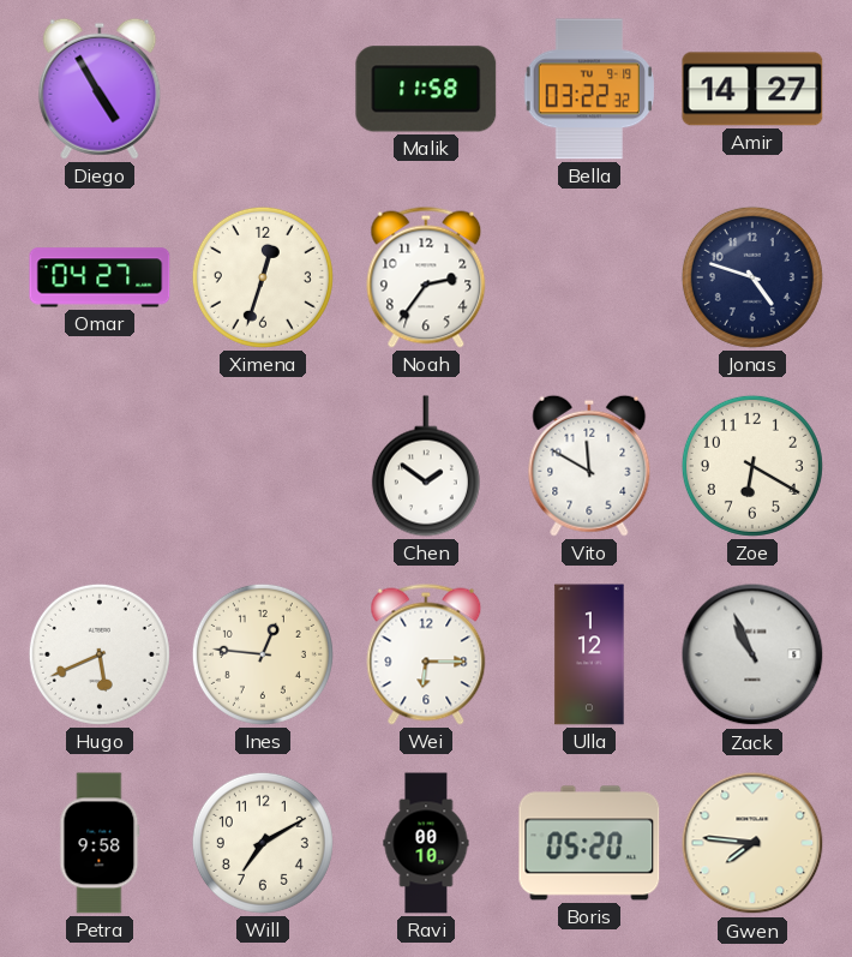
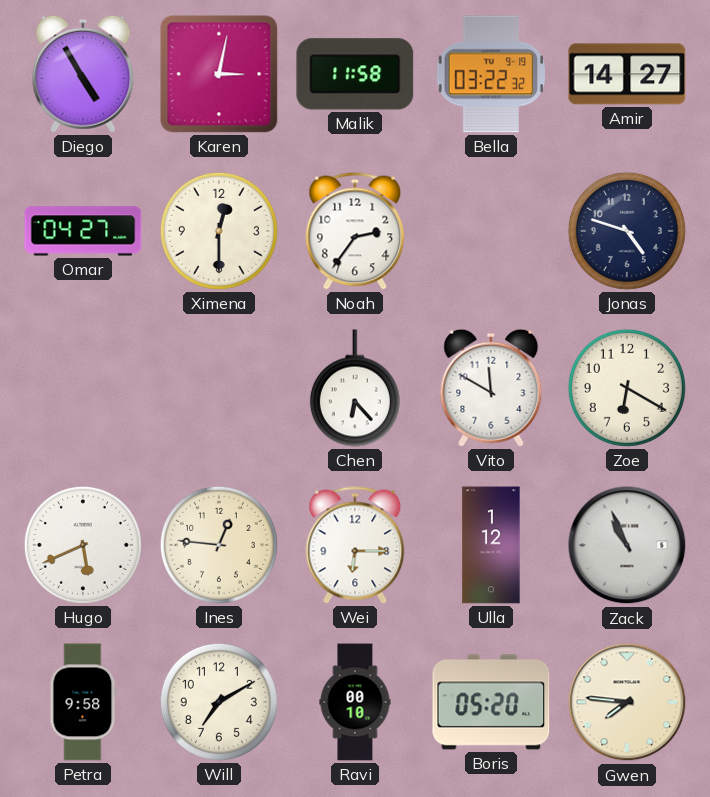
Karen: none -> 3:02 (219, 74)
Ximena: 12:33 -> 12:30 (219, 231)
Chen: 1:51 -> 6:23 (355, 388)
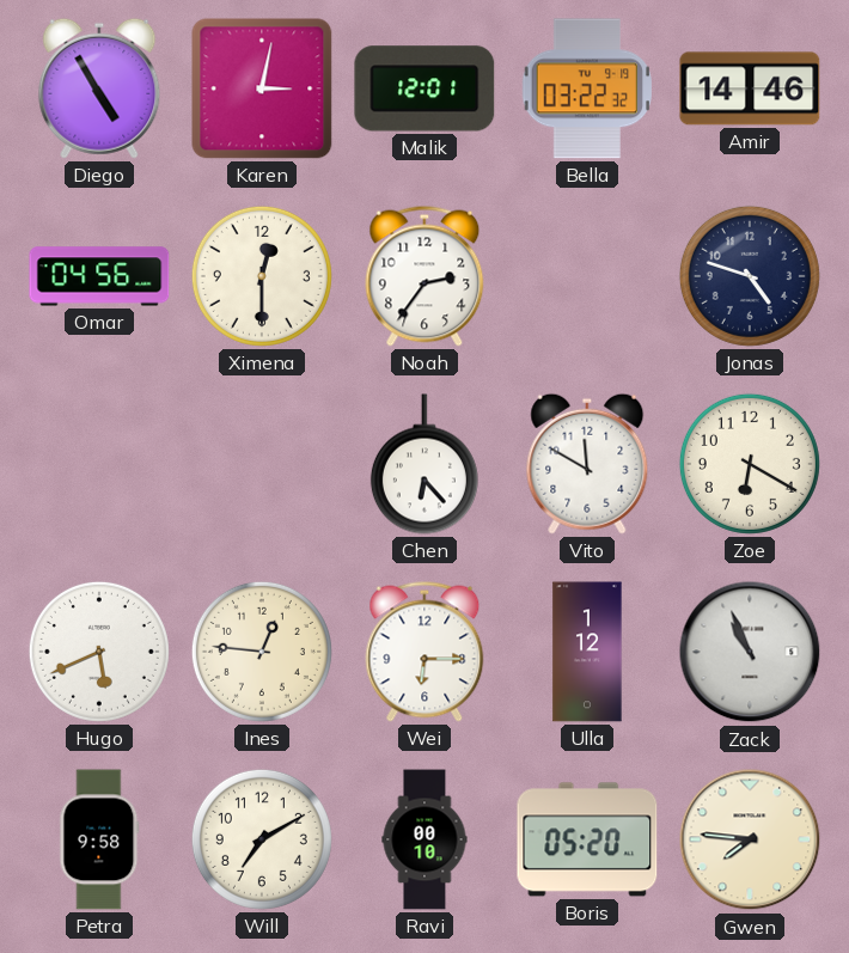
Malik: 11:58 -> 12:01 (424, 88)
Amir: 14:27 -> 14:46 (750, 88)
Omar: 04:27 -> 04:56 (99, 276)
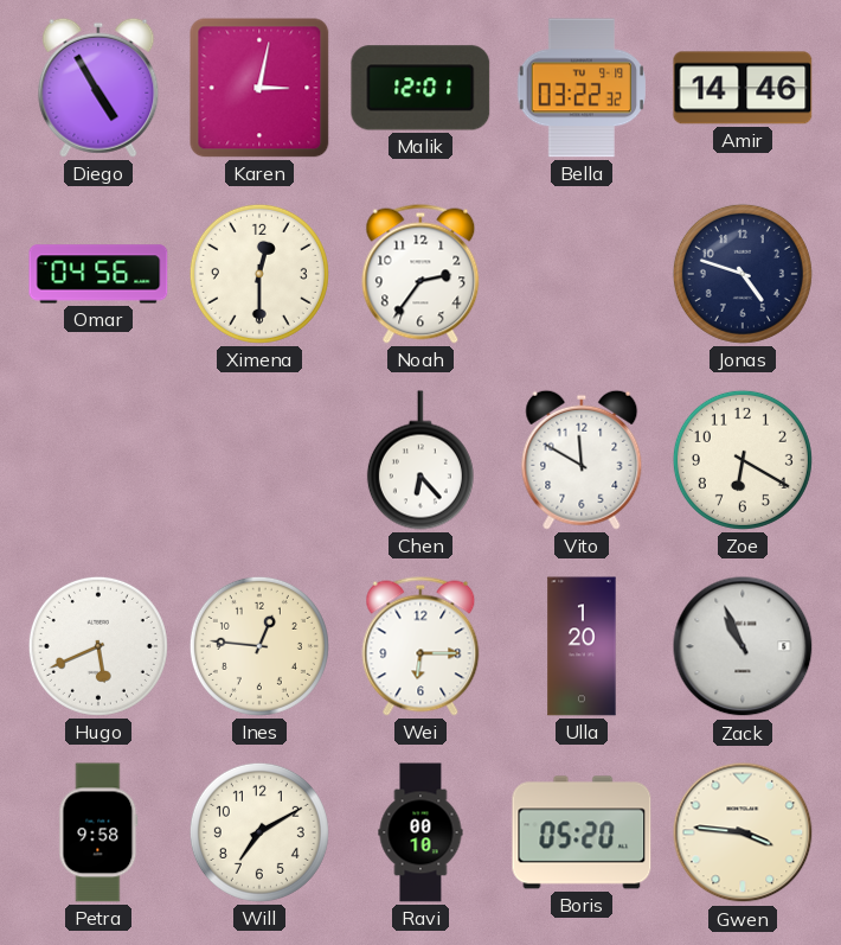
Ulla: 1:12 -> 1:20 (582, 646)
Gwen: 7:46 -> 3:46 (743, 832)
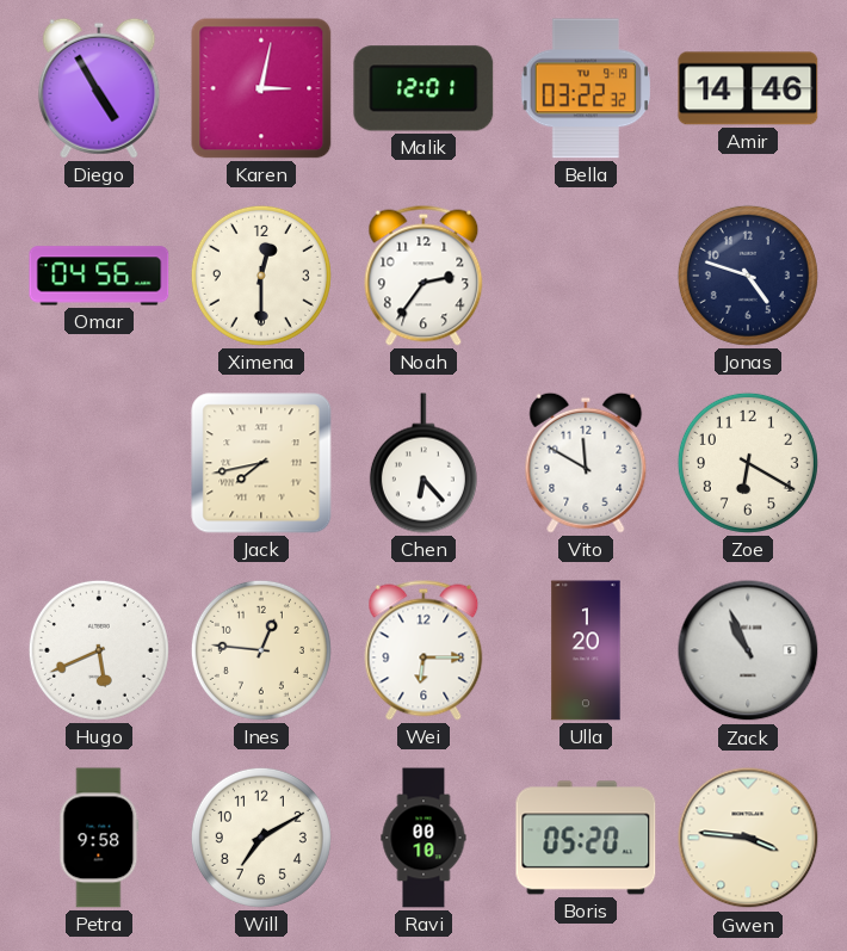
Jack: none -> 7:43 (261, 463)
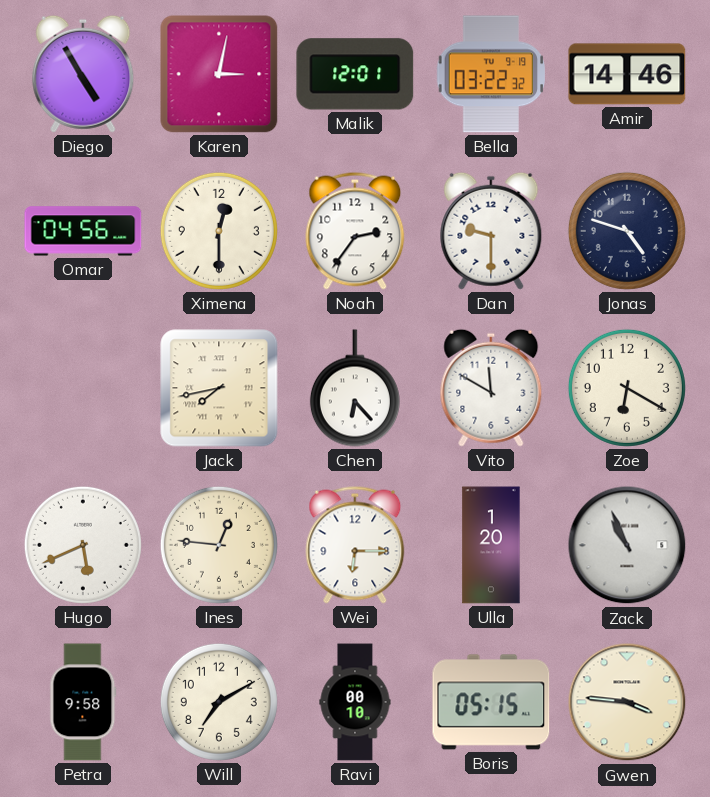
Dan: none -> 9:30 (491, 231)
Boris: 05:20 -> 05:15 (491, 702)
